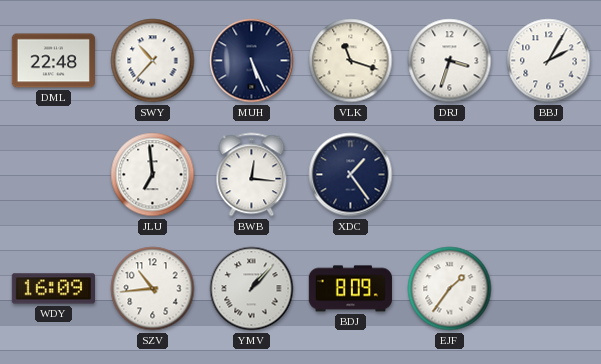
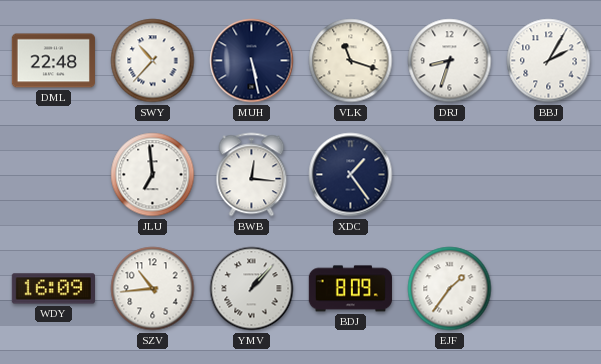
MUH: 5:26 -> 5:28 (252, 61)
DRJ: 3:33 -> 8:33 (450, 61)
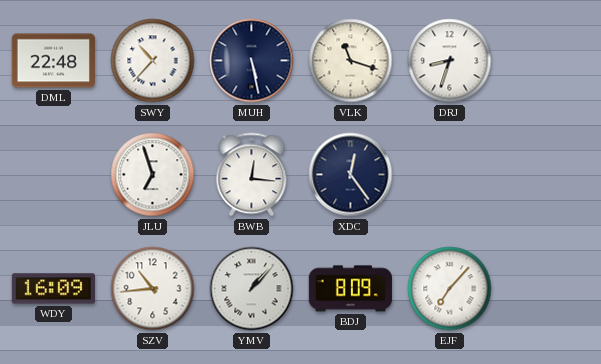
BBJ: 2:05 -> none (549, 61)
JLU: 6:59 -> 6:57 (153, 175)
XDC: 1:24 -> 12:24 (351, 175)
EJF: 1:36 -> 7:07 (450, 289)
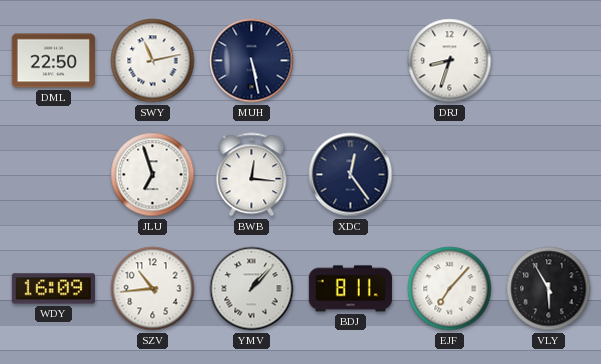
DML: 22:48 -> 22:50 (53, 61)
SWY: 10:37 -> 11:13 (153, 61)
VLK: 11:18 -> none (351, 61)
BDJ: 8:09 -> 8:11 (350, 289)
VLY: none -> 5:55 (549, 289)
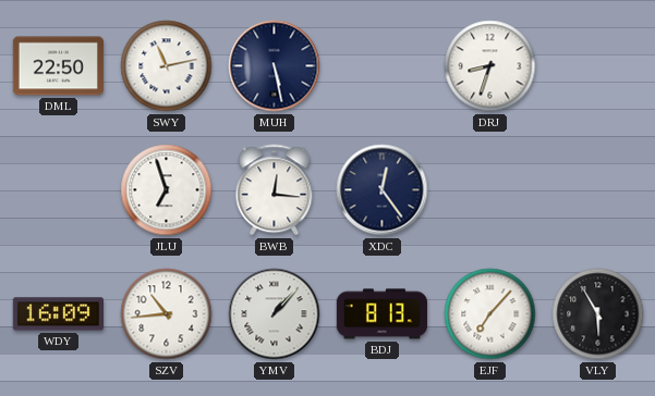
BDJ: 8:11 -> 8:13 (381, 314)
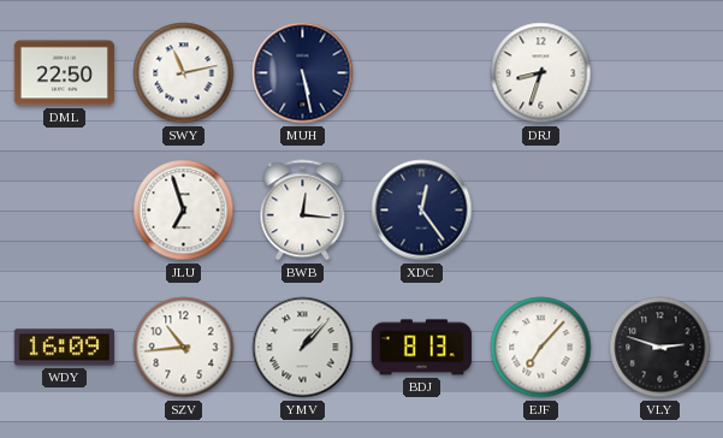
VLY: 5:55 -> 2:48 (660, 348)
